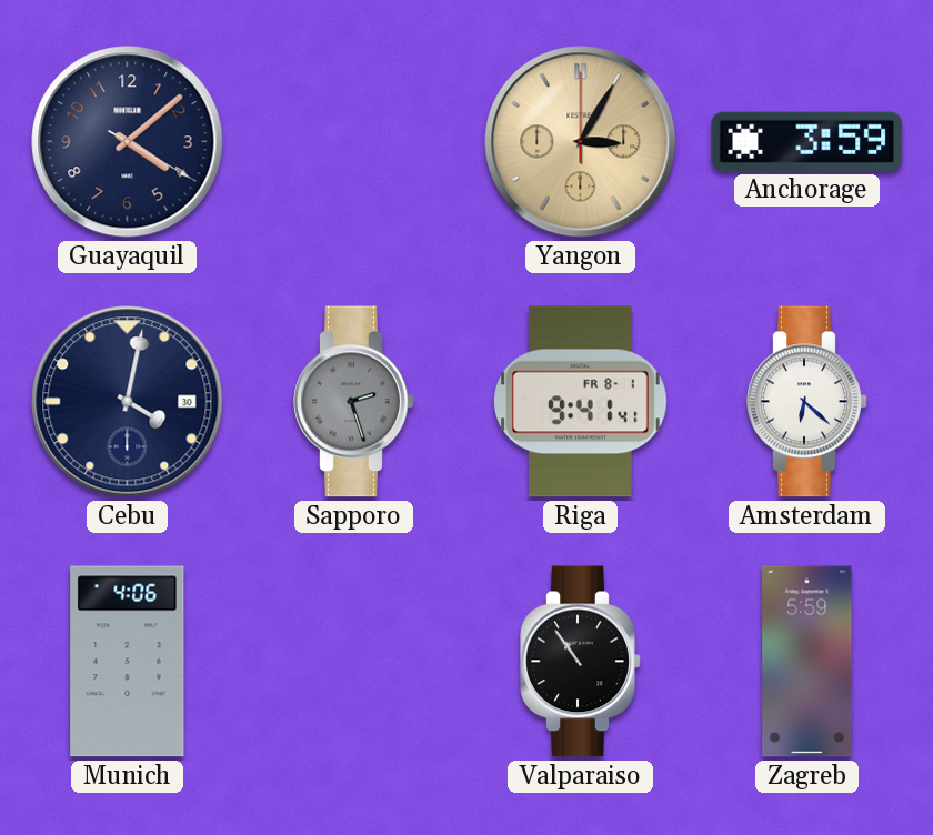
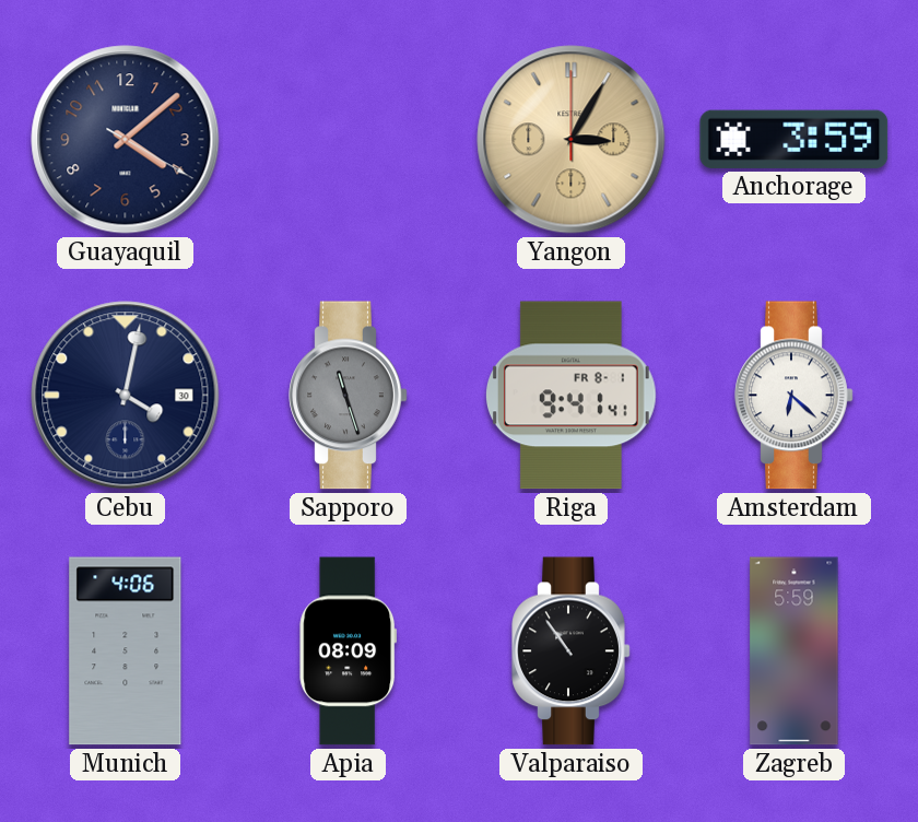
Sapporo: 2:27 -> 11:27 (349, 396)
Apia: none -> 08:09 (349, 651)
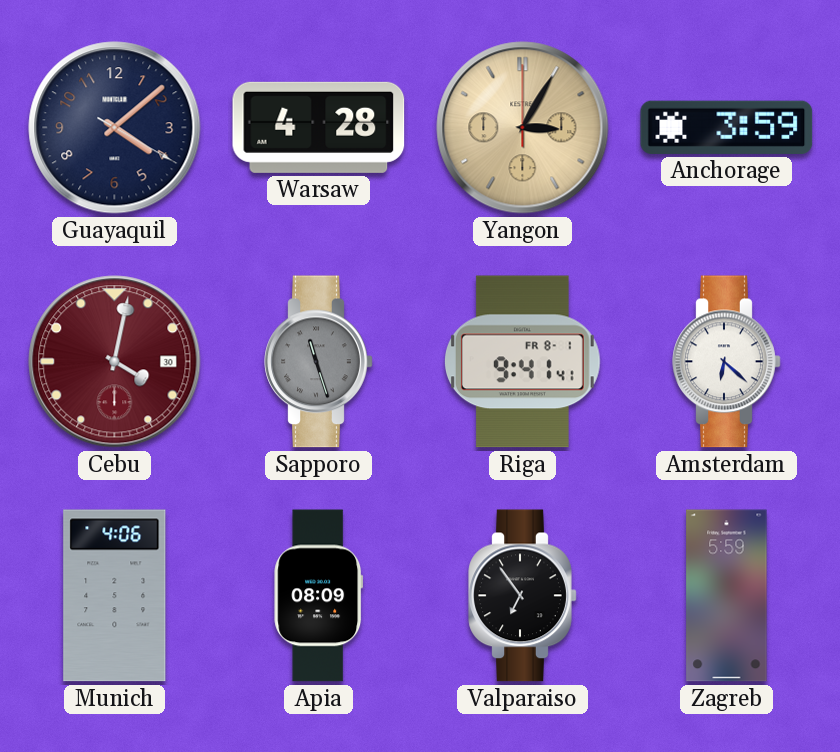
Warsaw: none -> 4:28 (319, 127)
Cebu dial: navy -> burgundy (115, 362)
Valparaiso: 10:54 -> 6:54 (523, 596)
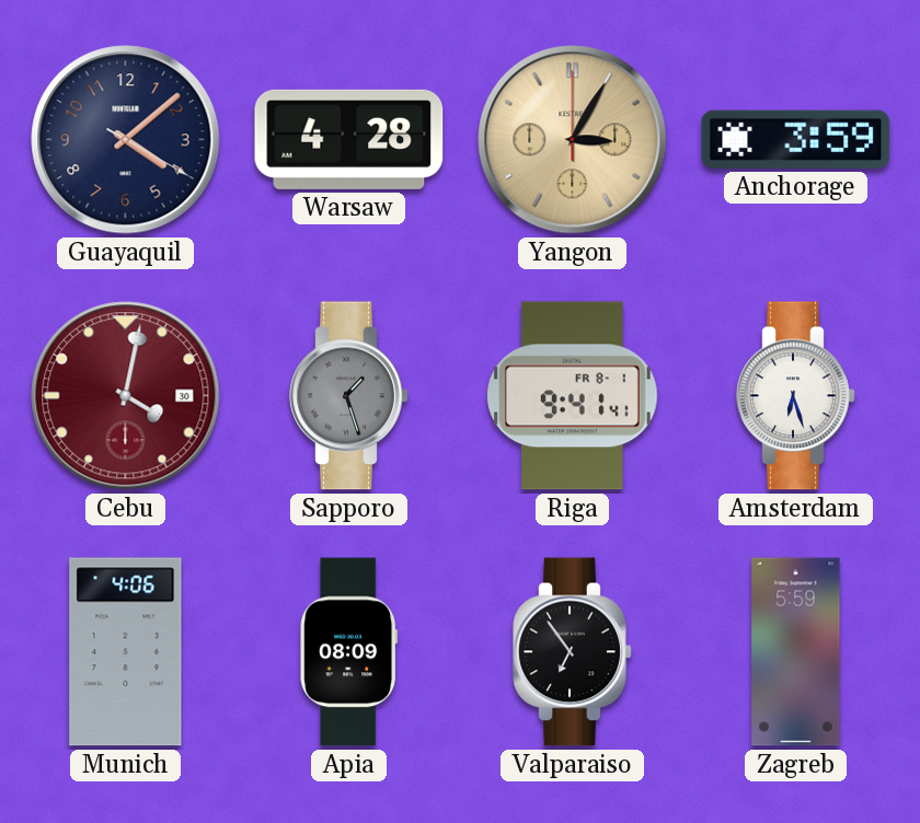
Sapporo: 11:27 -> 1:27 (349, 396)
Amsterdam: 6:22 -> 6:27 (796, 396)
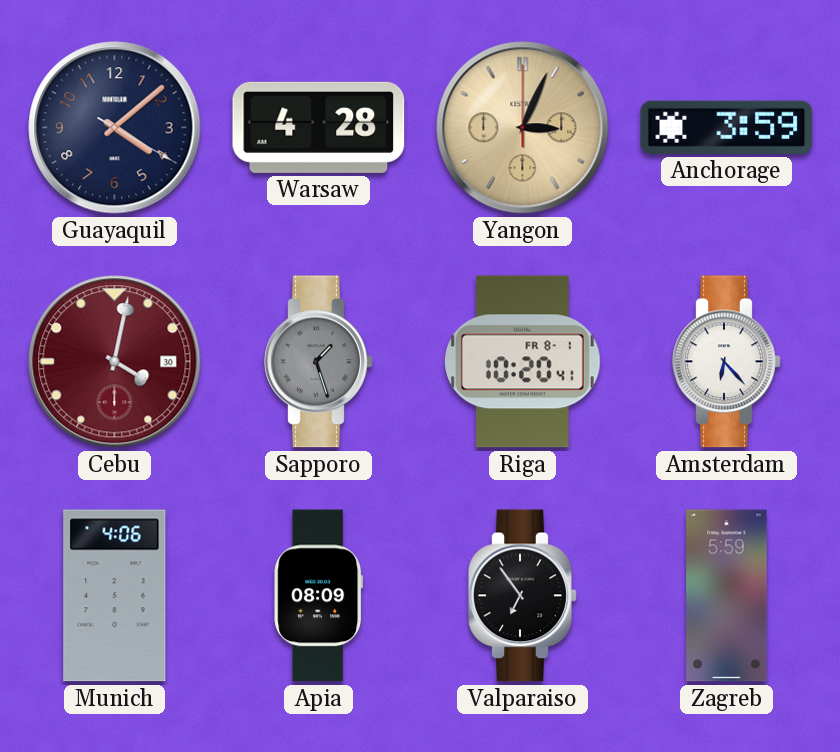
Yangon: 3:05 -> 3:04 (523, 128)
Riga: 9:41 -> 10:20 (522, 362)
Amsterdam: 6:27 -> 6:23 (727, 362)
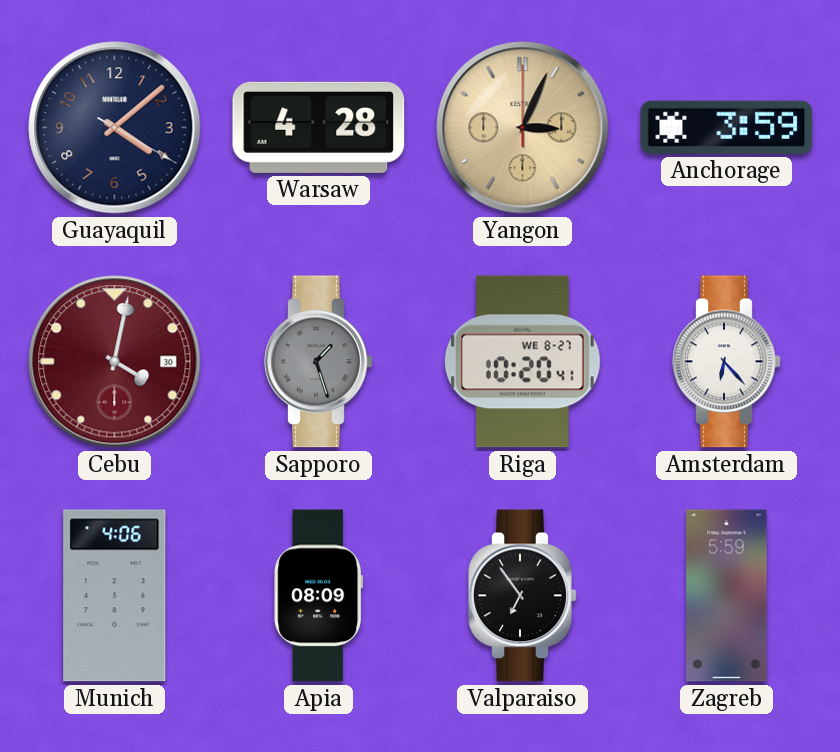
Riga date: FR 8-1 -> WE 8-27 (522, 362)
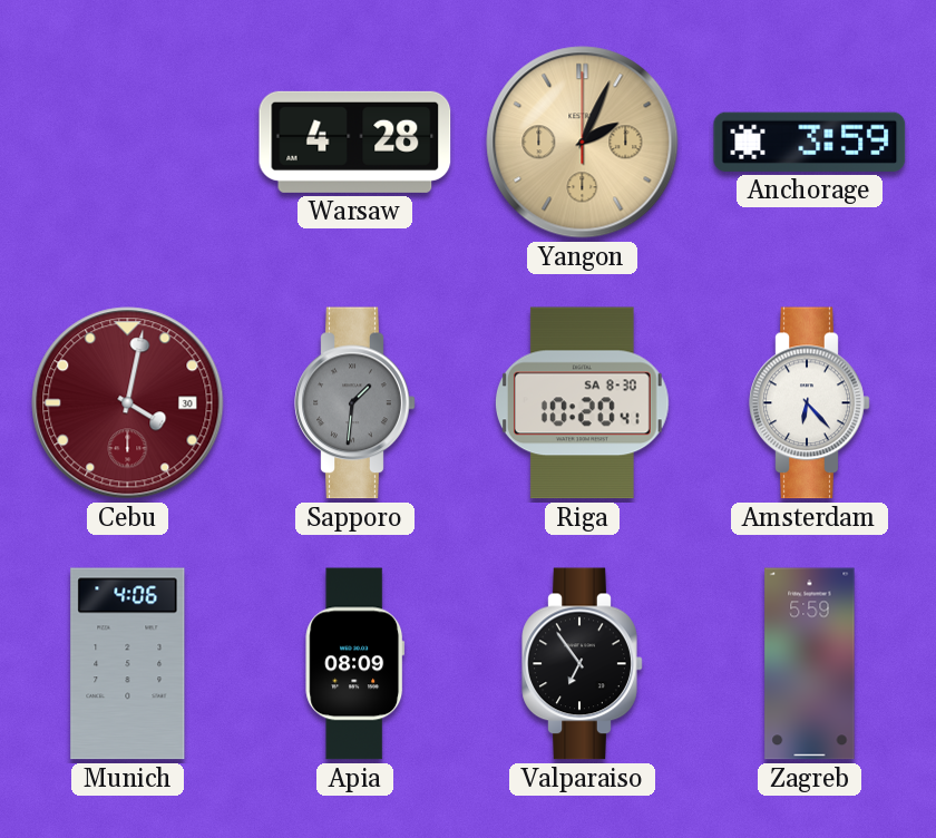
Guayaquil: 4:08 -> none (115, 128)
Yangon: 3:04 -> 2:04 (583, 143)
Sapporo: 1:27 -> 1:31 (355, 403)
Riga date: WE 8-27 -> SA 8-30 (582, 403)
